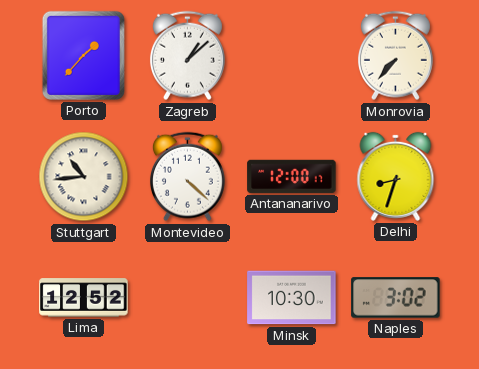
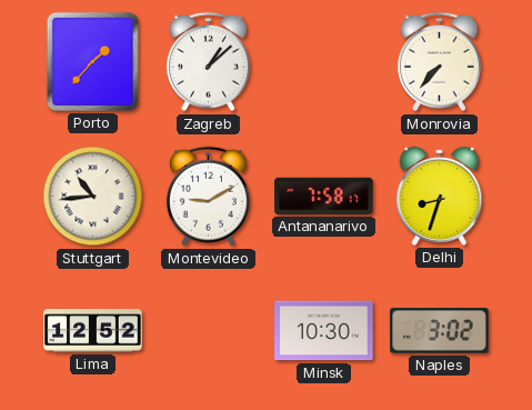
Montevideo: 4:22 -> 9:10 (208, 197)
Antananarivo: 12:00 -> 7:58 (324, 196)
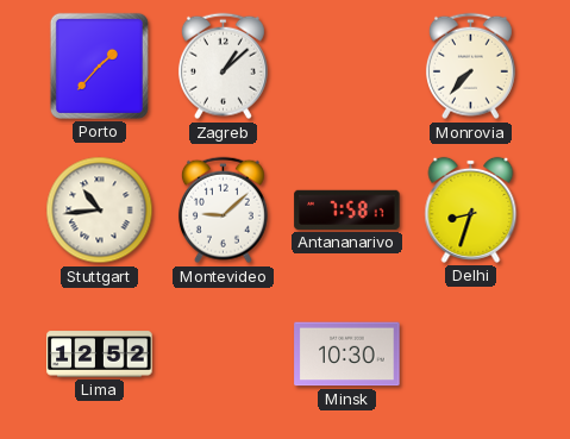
Montevideo: 9:10 -> 9:08 (223, 211)
Naples: 3:02 -> none (440, 331)
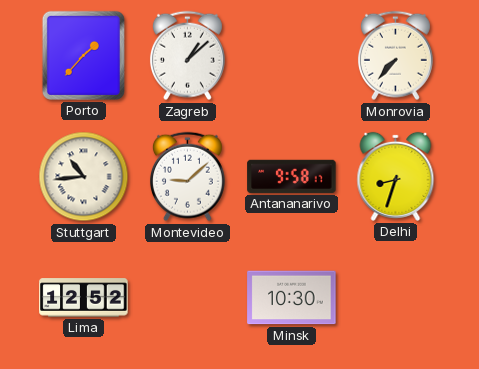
Antananarivo: 7:58 -> 9:58 (292, 176)
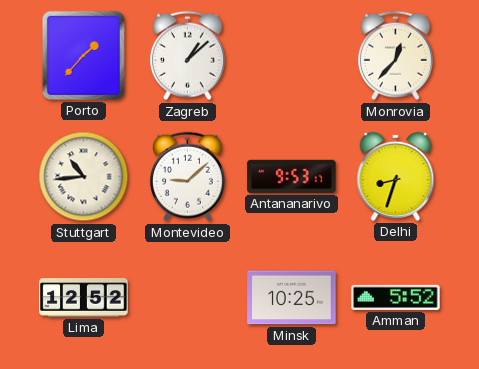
Monrovia: 7:37 -> 12:37 (395, 56)
Antananarivo: 9:58 -> 9:53 (292, 176)
Minsk: 10:30 -> 10:25 (292, 298)
Amman: none -> 5:52 (396, 297)
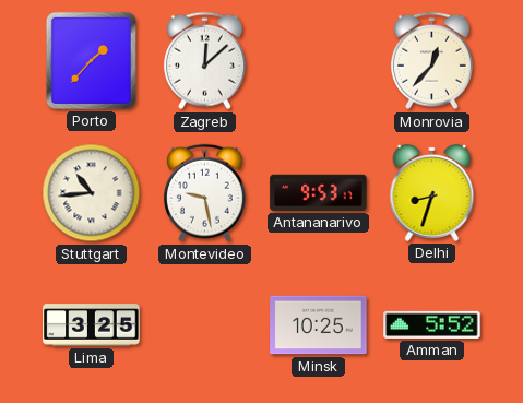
Zagreb: 1:08 -> 12:08 (204, 61)
Montevideo: 9:08 -> 9:28 (204, 193)
Lima: 12:52 -> 3:25 (92, 325)
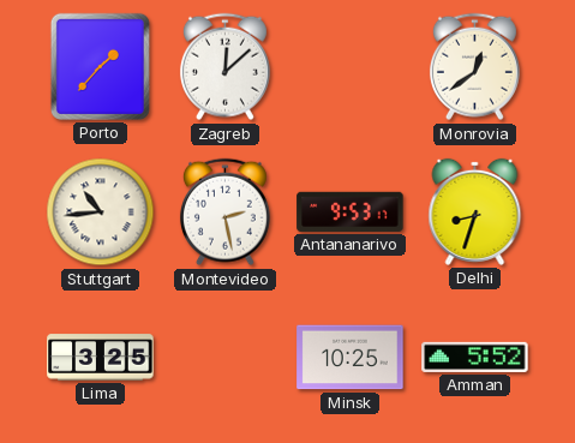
Monrovia: 12:37 -> 12:39 (474, 67)
Montevideo: 9:28 -> 2:28 (224, 212)
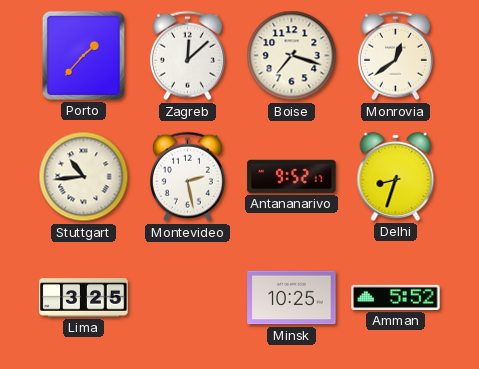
Boise: none -> 7:18 (292, 56)
Antananarivo: 9:53 -> 9:52 (292, 176)
